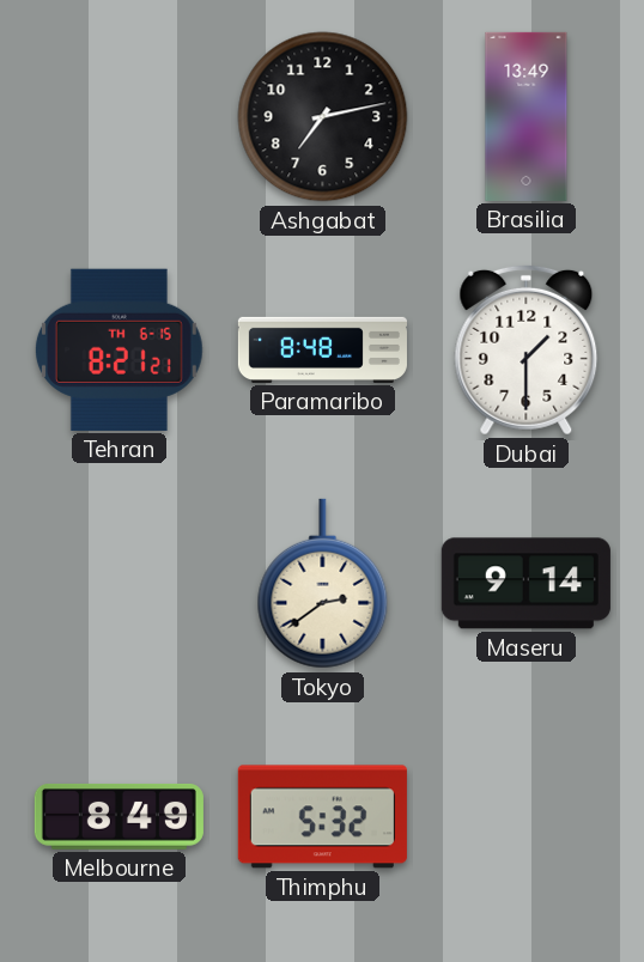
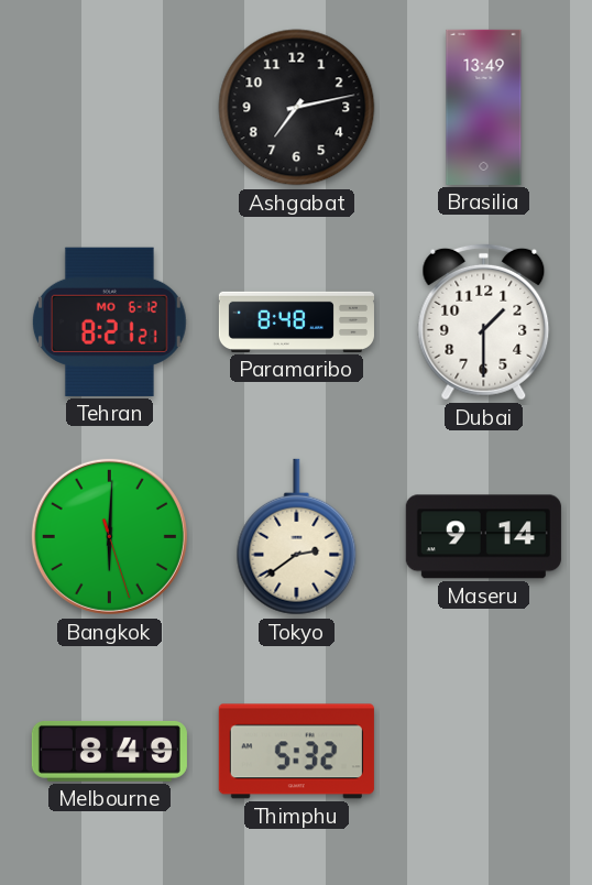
Tehran date: TH 6-15 -> MO 6-12 (109, 321)
Bangkok: none -> 6:00 (109, 536)
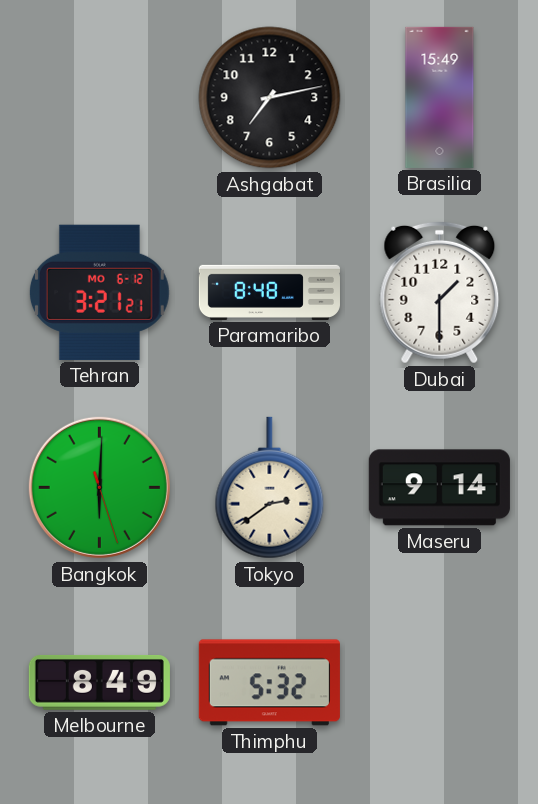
Brasilia: 13:49 -> 15:49 (440, 97)
Tehran: 8:21 -> 3:21 (99, 292)
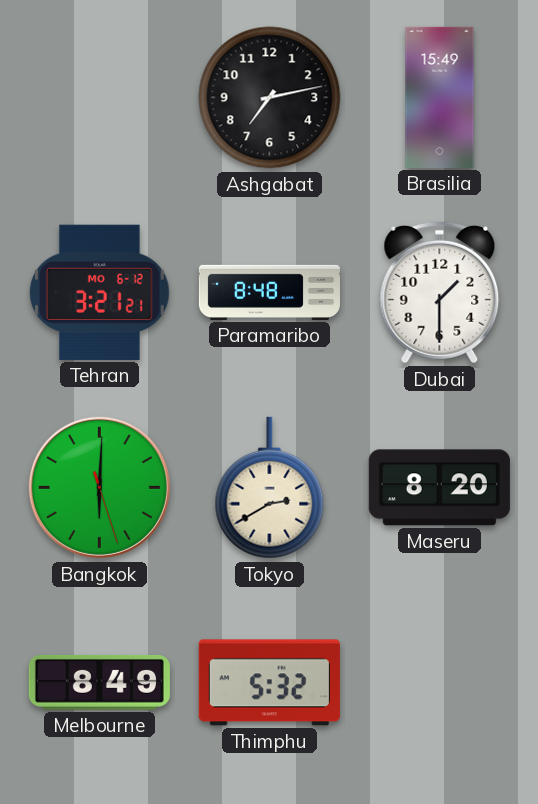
Tokyo: 2:39 -> 2:40 (270, 488)
Maseru: 9:14 -> 8:20 (439, 488)
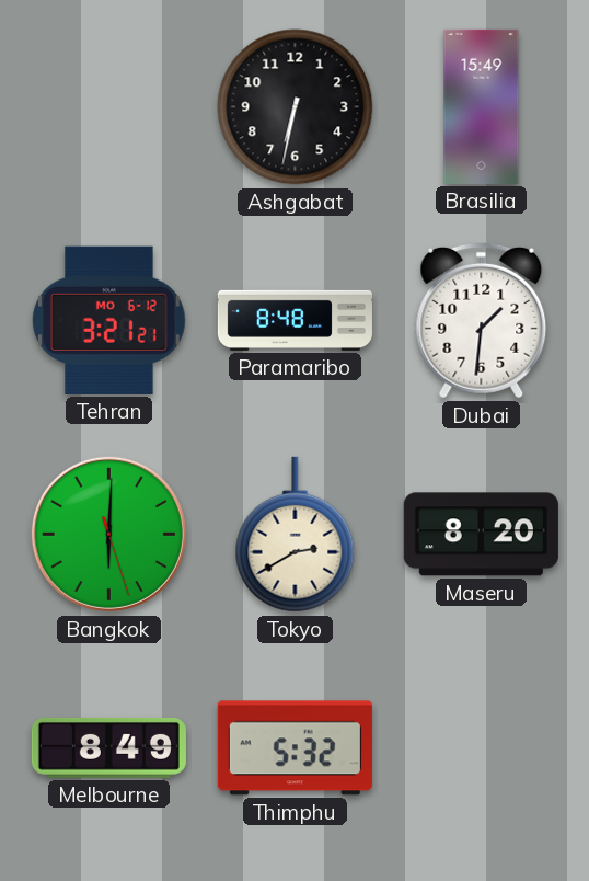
Ashgabat: 7:13 -> 6:32 (296, 107)
Dubai: 1:30 -> 1:31 (482, 320)
